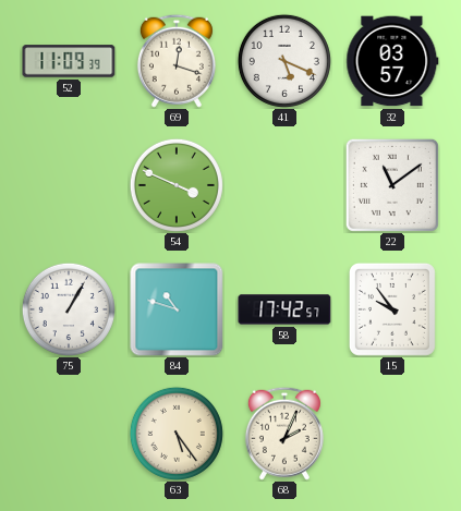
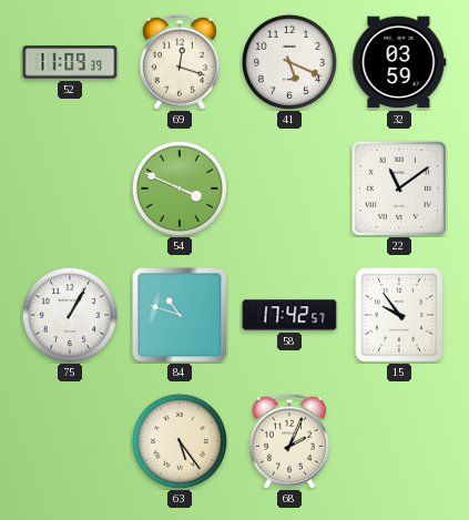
32: 03:57 -> 03:59 (399, 62)
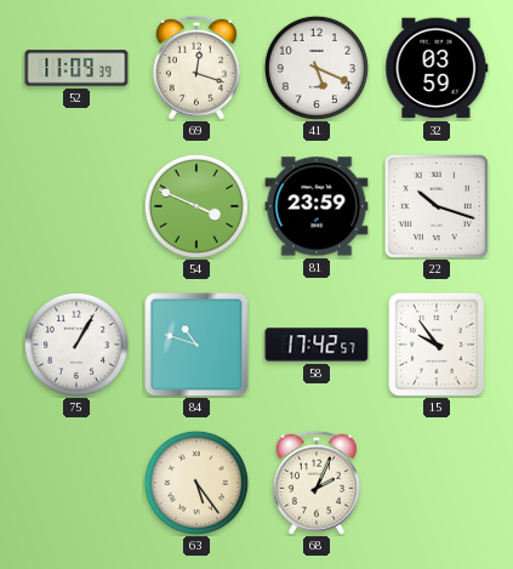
81: none -> 23:59 (317, 206)
22: 11:09 -> 10:18 (437, 206)
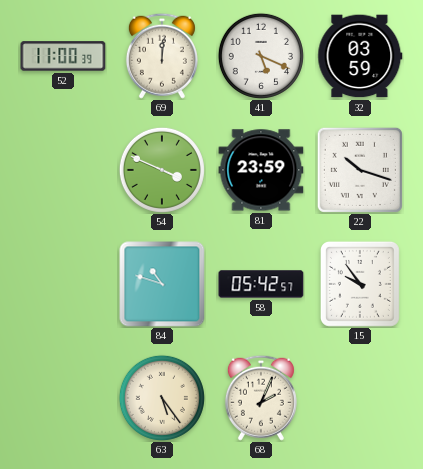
52: 11:09 -> 11:00 (63, 56)
69: 12:18 -> 12:01 (162, 56)
75: 1:05 -> none (76, 345)
58: 17:42 -> 05:42 (261, 284)
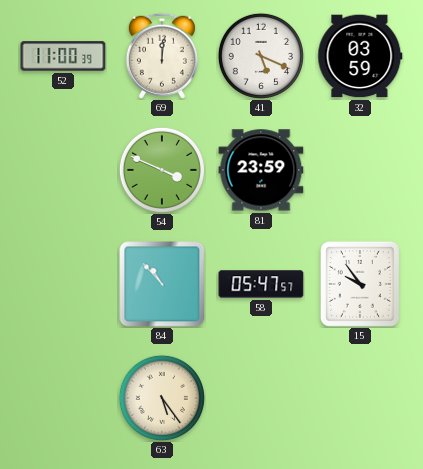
22: 10:18 -> none (360, 170)
84: 10:48 -> 10:53 (162, 284)
58: 05:42 -> 05:47 (261, 284)
68: 2:04 -> none (261, 398)
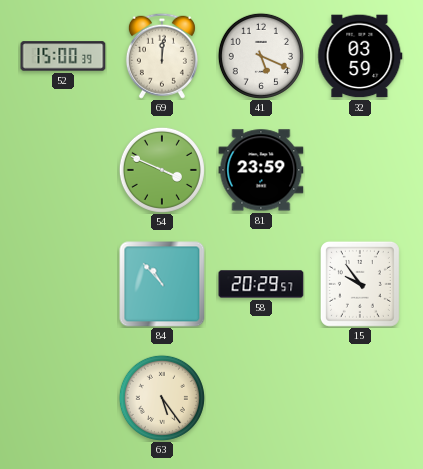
52: 11:00 -> 15:00 (63, 56)
58: 05:47 -> 20:29 (261, 284)
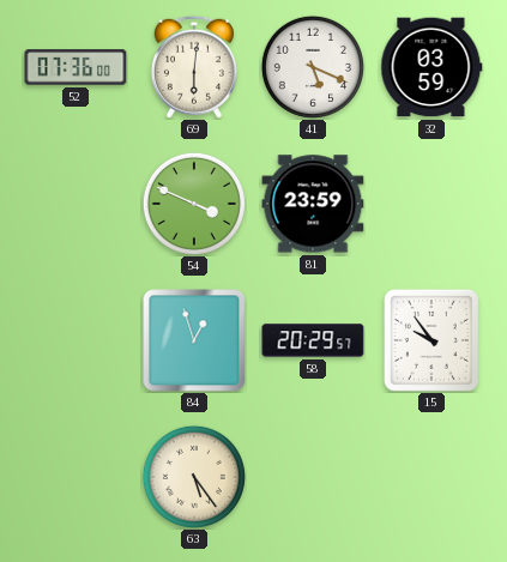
52: 15:00 -> 07:36 (76, 67)
69: 12:01 -> 6:01 (194, 67)
84: 10:53 -> 12:57 (194, 340)
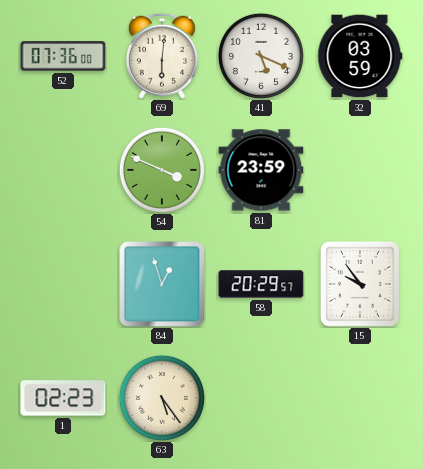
1: none -> 02:23 (63, 398)
